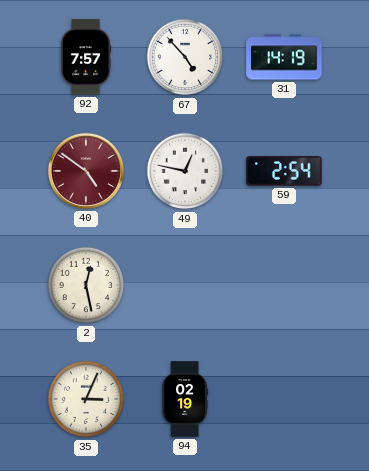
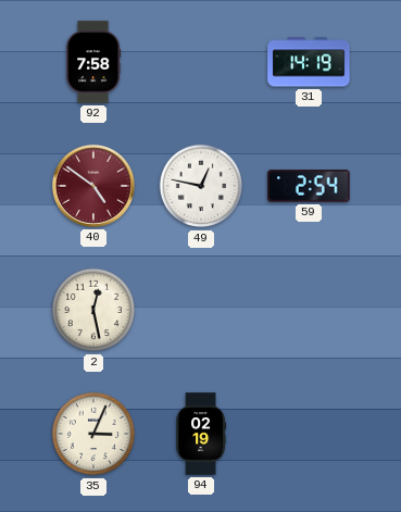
92: 7:57 -> 7:58 (93, 62)
67: 4:53 -> none (185, 57)
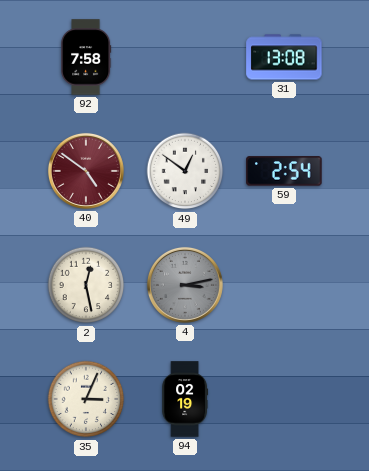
31: 14:19 -> 13:08 (284, 57)
49: 12:47 -> 12:51 (185, 171)
4: none -> 3:13 (185, 285)
